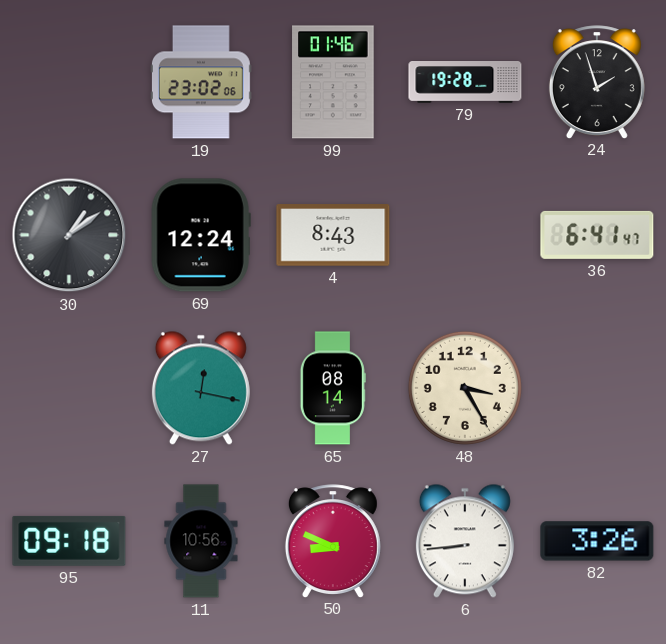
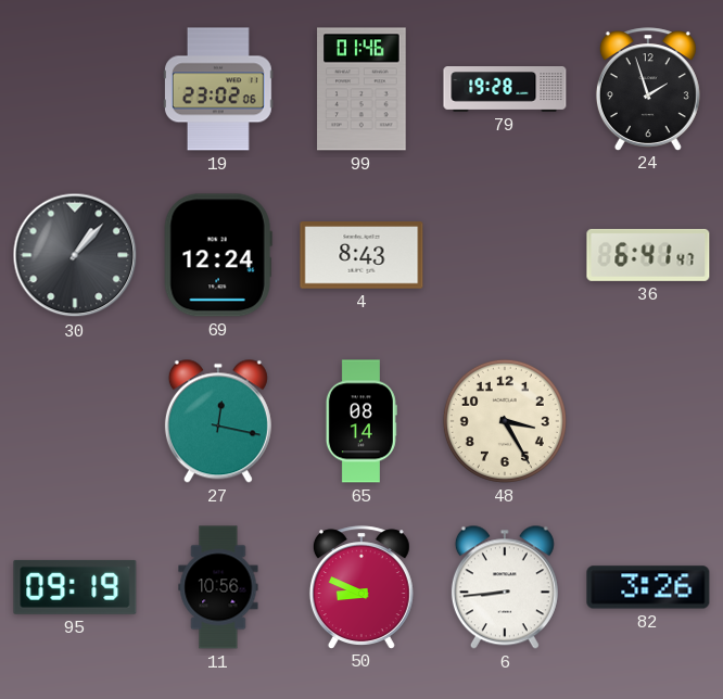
30: 1:09 -> 1:07 (75, 255)
95: 09:18 -> 09:19 (75, 587)
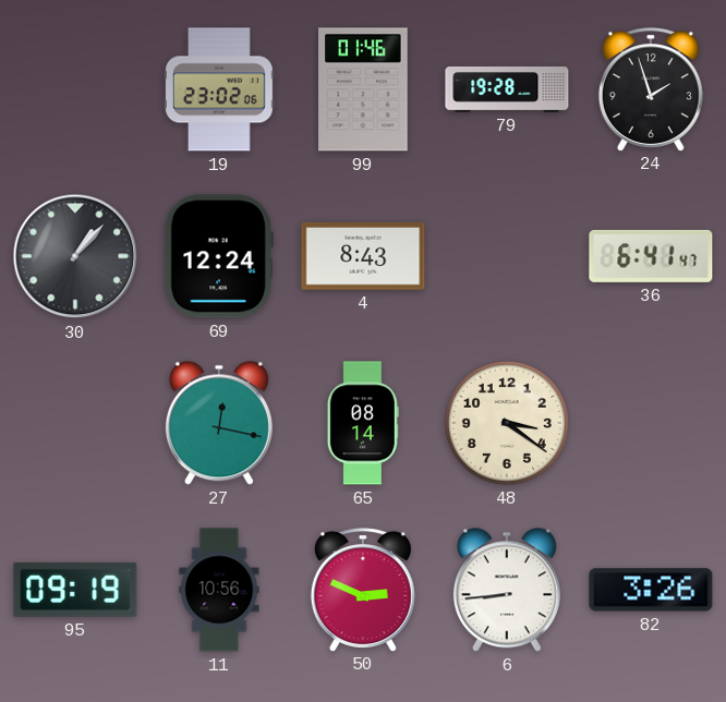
48: 3:25 -> 3:21 (507, 423)
50: 8:49 -> 2:49 (363, 590)
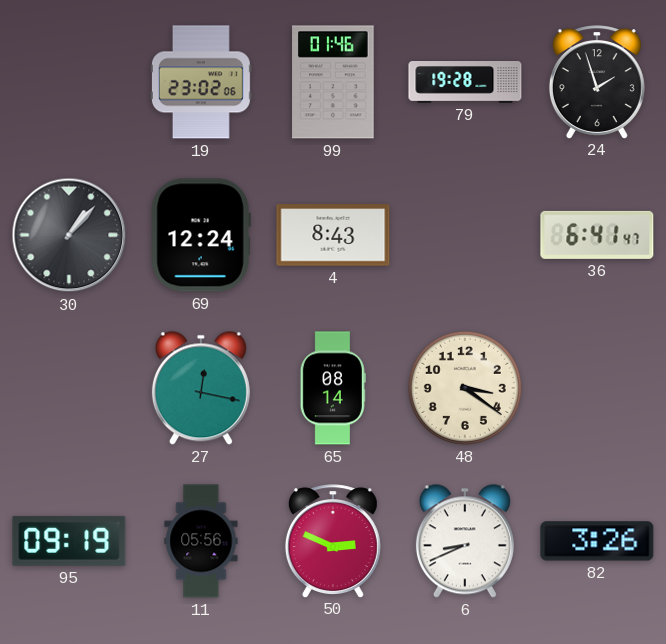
11: 10:56 -> 05:56 (201, 541)
6: 8:44 -> 8:41 (465, 541)
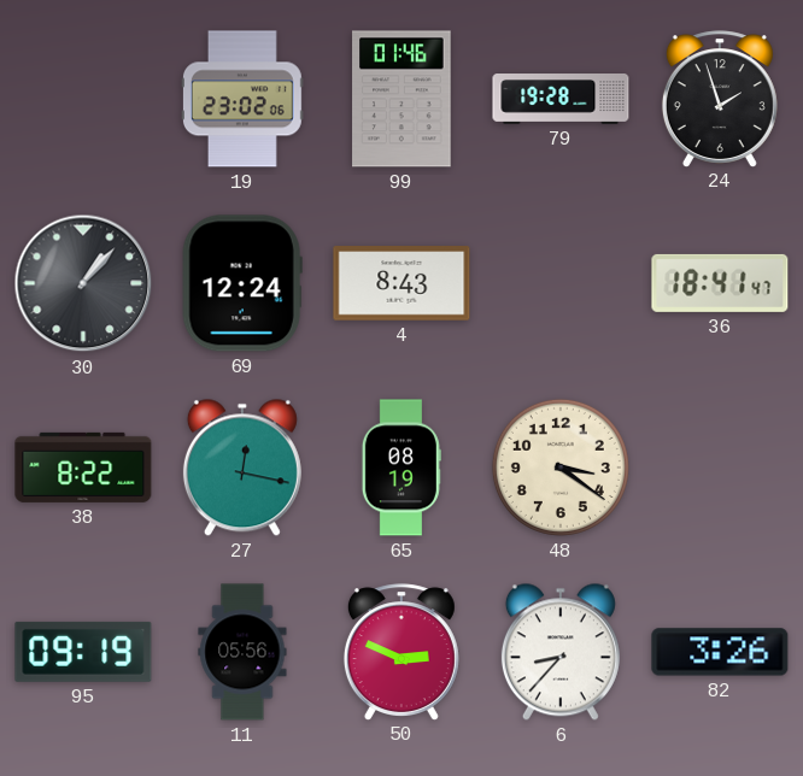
36: 6:41 -> 18:41 (720, 283)
38: none -> 8:22 (83, 468)
65: 08:14 -> 08:19 (401, 468)
6: 8:41 -> 8:37 (561, 652)
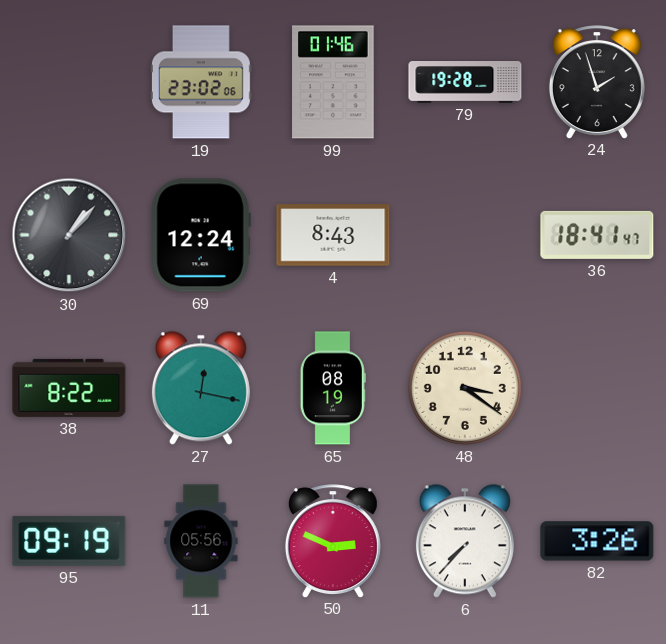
6: 8:37 -> 7:37 (465, 541)
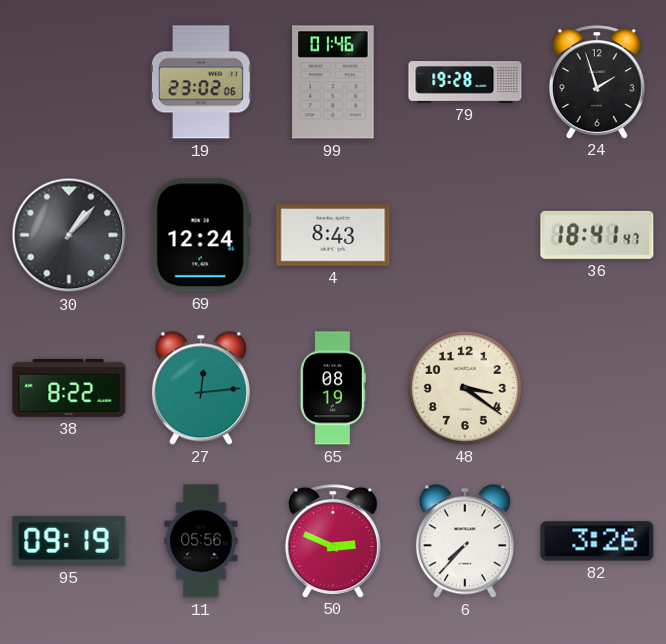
27: 12:17 -> 12:14 (201, 388)
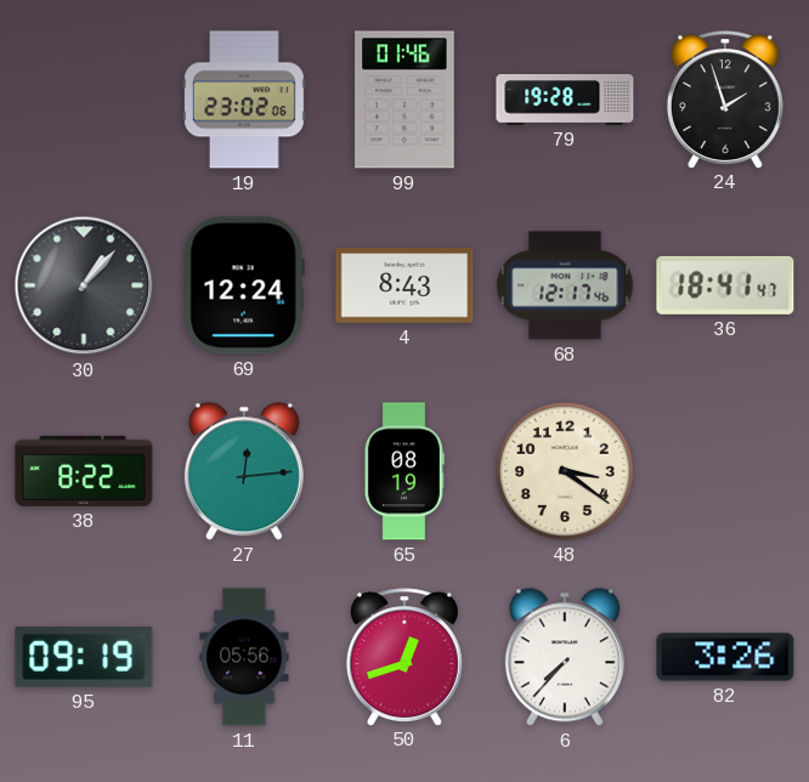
68: none -> 12:17 (565, 285)
50: 2:49 -> 12:42 (405, 657)
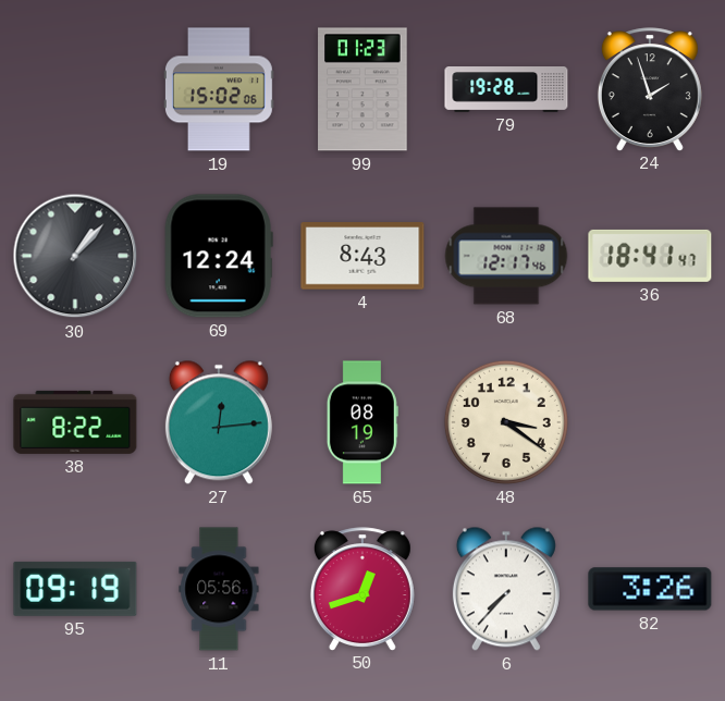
19: 23:02 -> 15:02 (219, 89)
99: 01:46 -> 01:23 (362, 89)
